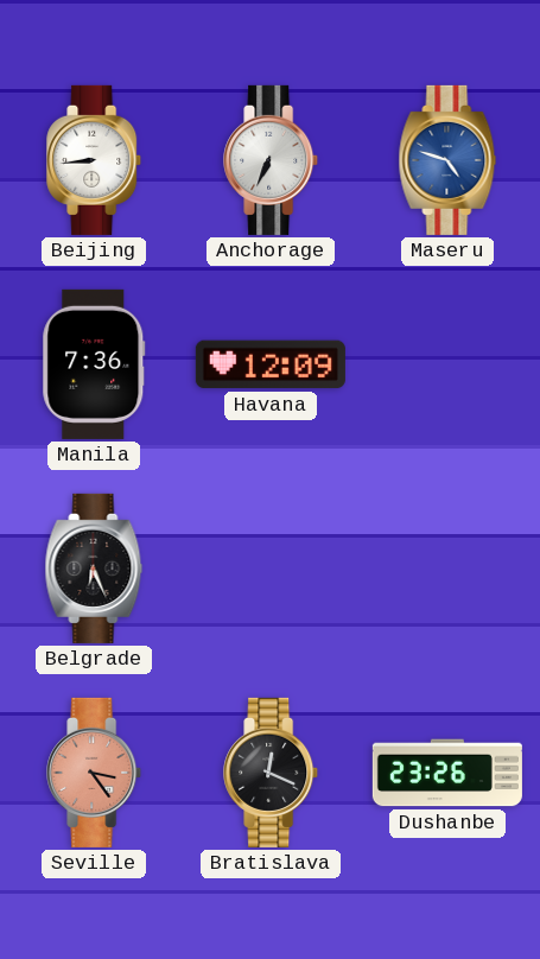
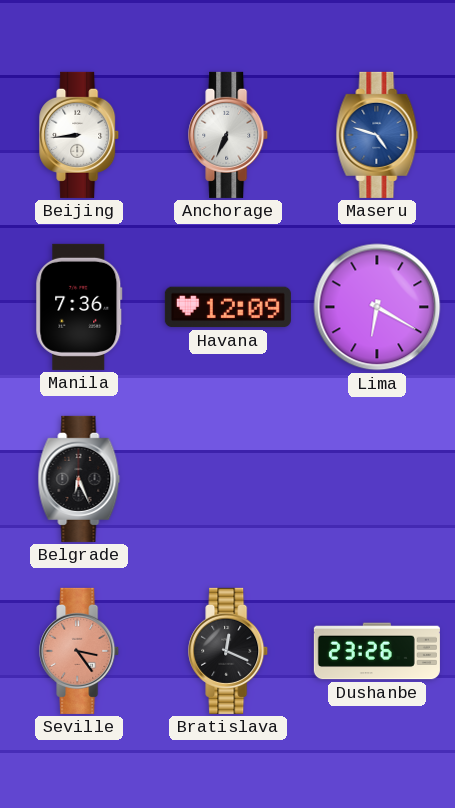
Lima: none -> 6:20 (377, 307)
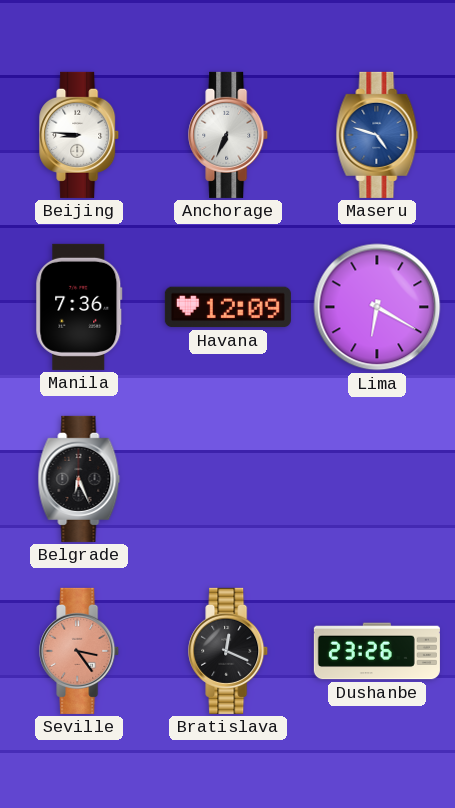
Beijing: 8:44 -> 8:46 (80, 135)
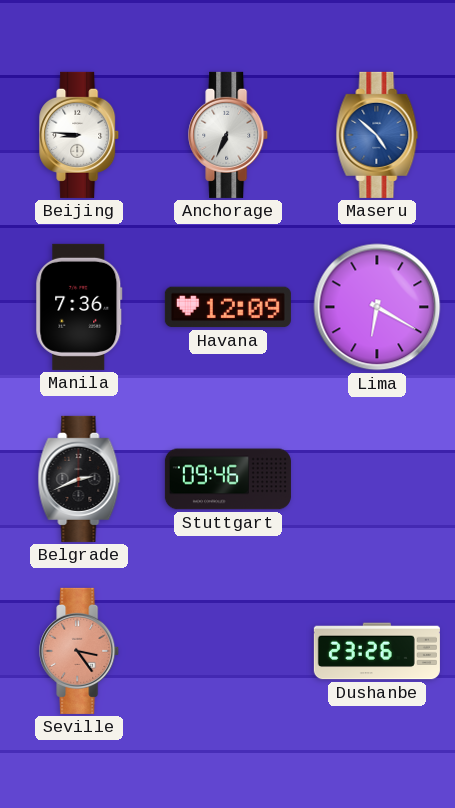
Maseru: 4:48 -> 4:52 (377, 135)
Belgrade: 6:26 -> 2:41 (79, 479)
Stuttgart: none -> 09:46 (228, 479)
Bratislava: 12:19 -> none (229, 651)
